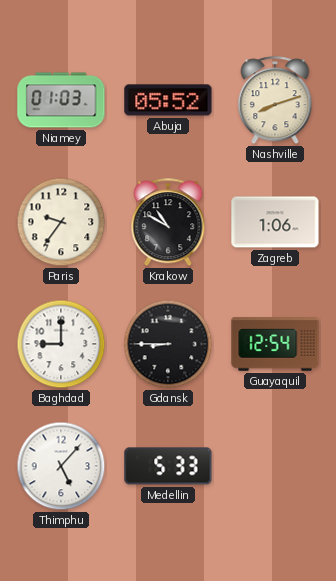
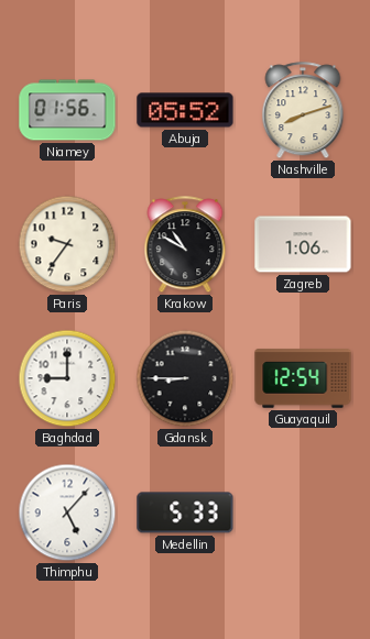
Niamey: 01:03 -> 01:56 (67, 110)
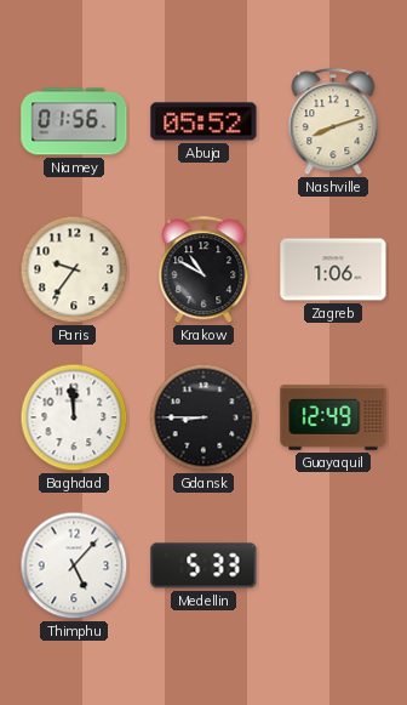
Baghdad: 9:00 -> 11:59 (74, 417)
Guayaquil: 12:54 -> 12:49 (333, 417)
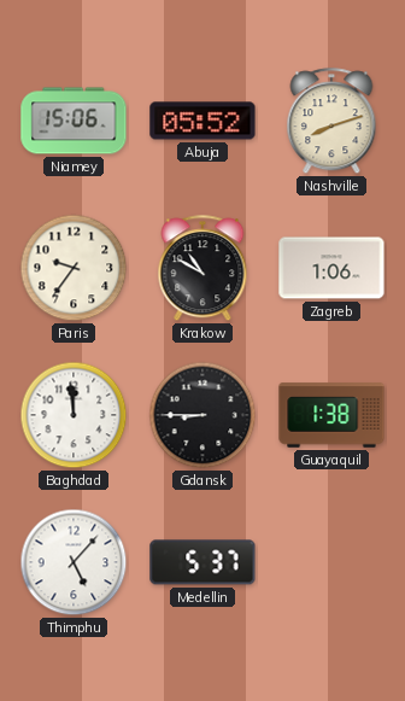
Niamey: 01:56 -> 15:06 (74, 121)
Guayaquil: 12:49 -> 1:38 (331, 415)
Medellin: 5:33 -> 5:37 (202, 562)
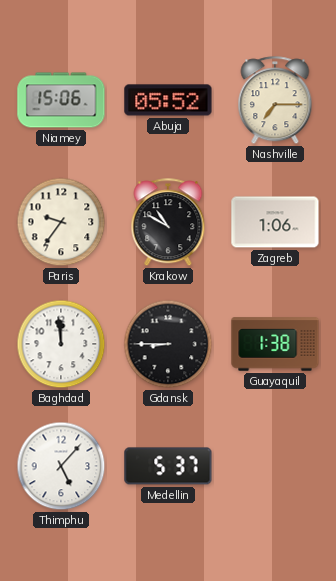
Nashville: 8:12 -> 7:15 (275, 101)
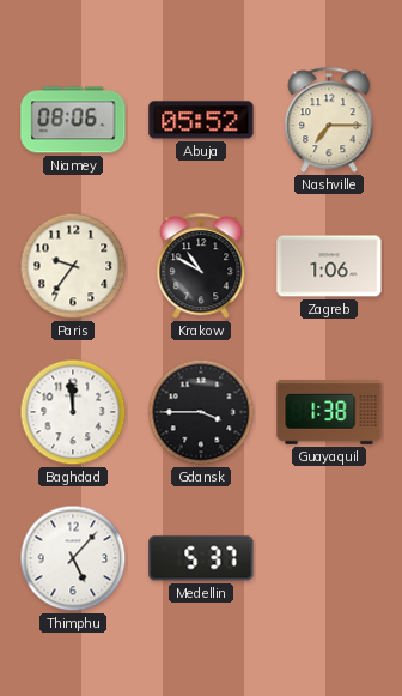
Niamey: 15:06 -> 08:06 (73, 120)
Gdansk: 8:45 -> 3:45 (201, 412)
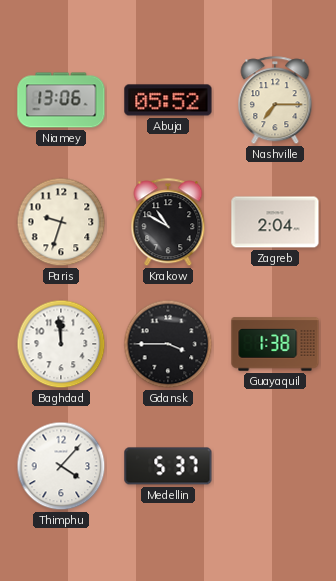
Niamey: 08:06 -> 13:06 (61, 100)
Paris: 9:36 -> 9:33 (61, 222)
Zagreb: 1:06 -> 2:04 (275, 222)
Thimphu: 5:07 -> 4:07 (61, 466)
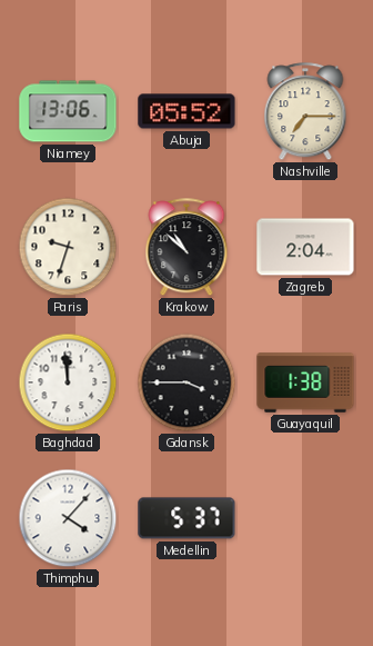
Krakow: 10:50 -> 10:52 (186, 248)
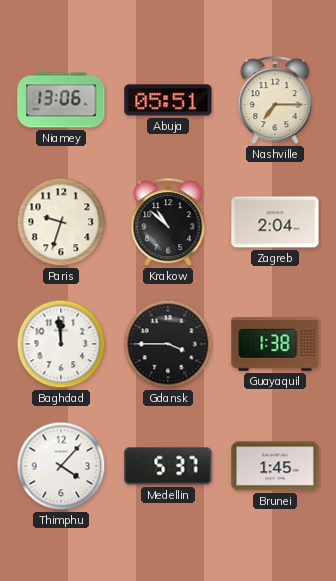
Abuja: 05:52 -> 05:51 (168, 100)
Brunei: none -> 1:45 (275, 466)
